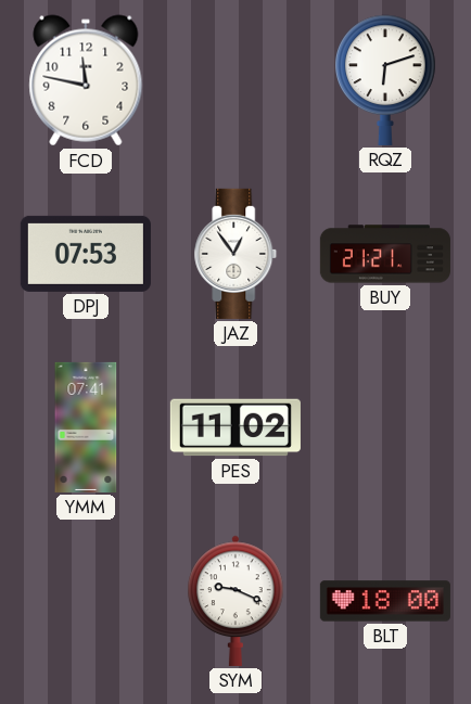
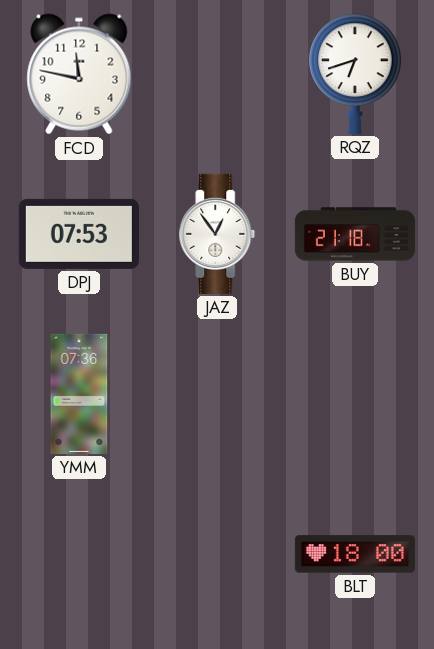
RQZ: 6:12 -> 6:42 (355, 74)
BUY: 21:21 -> 21:18 (355, 234)
YMM: 07:41 -> 07:36 (79, 394)
PES: 11:02 -> none (235, 427)
SYM: 9:19 -> none (235, 601)
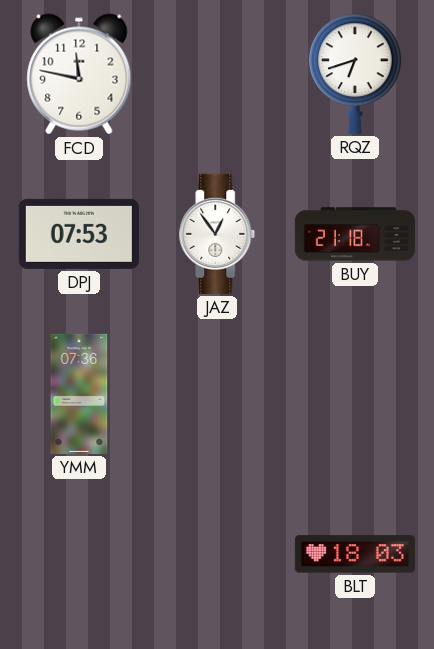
BLT: 18:00 -> 18:03 (355, 554)
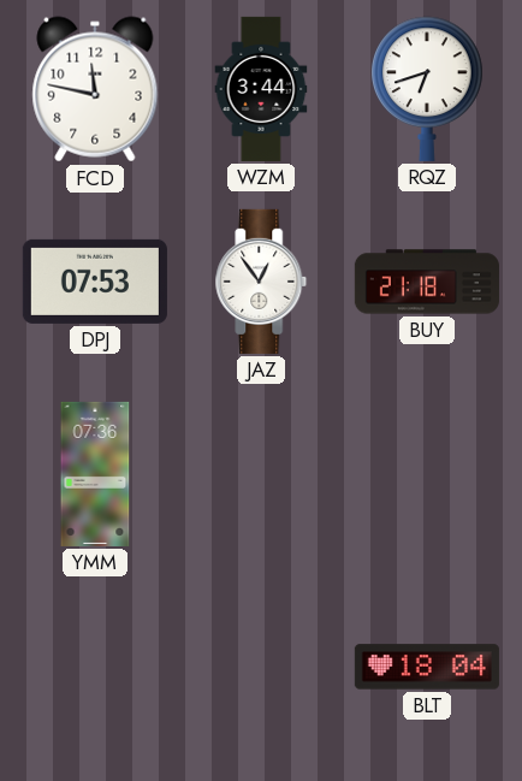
WZM: none -> 3:44 (261, 89)
BLT: 18:03 -> 18:04 (427, 667)
